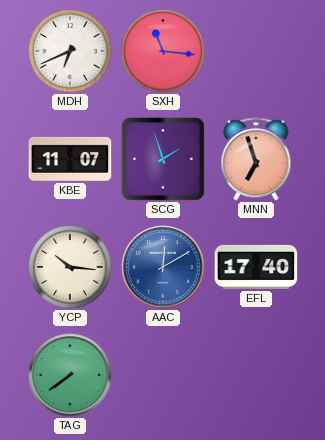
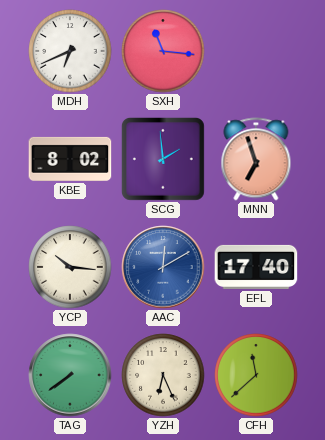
KBE: 11:07 -> 8:02 (70, 159)
SCG: 1:57 -> 1:59 (163, 159)
YZH: none -> 6:26 (163, 375)
CFH: none -> 11:38 (256, 375)
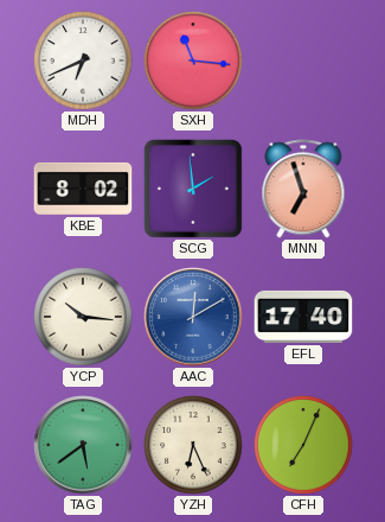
TAG: 7:39 -> 5:39 (83, 445)
CFH: 11:38 -> 7:04 (303, 445)
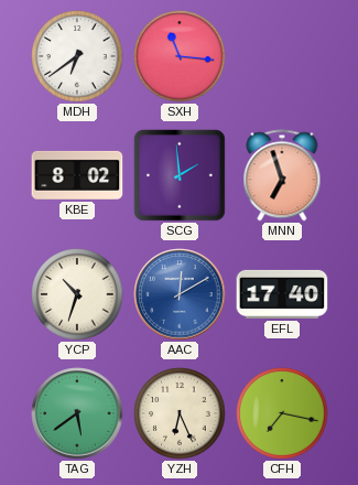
MDH: 6:41 -> 6:39 (77, 56)
YCP: 10:16 -> 10:33 (77, 294)
CFH: 7:04 -> 7:17 (282, 413)
